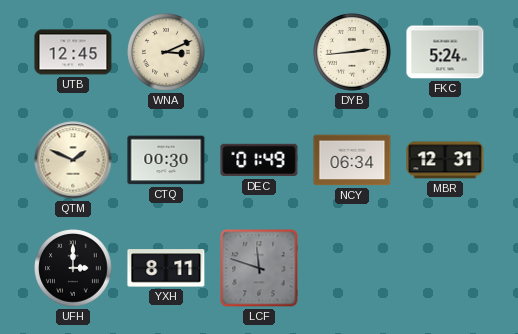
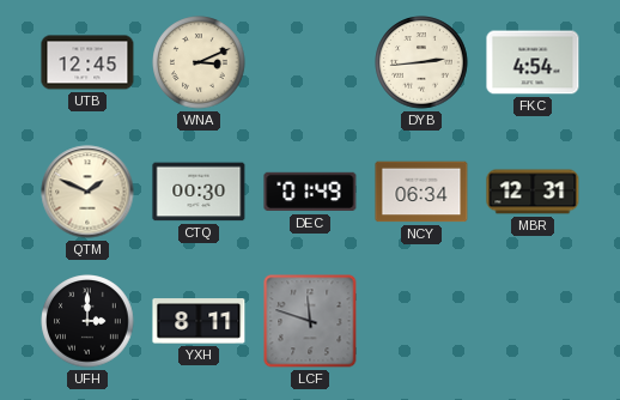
FKC: 5:24 -> 4:54 (533, 62)
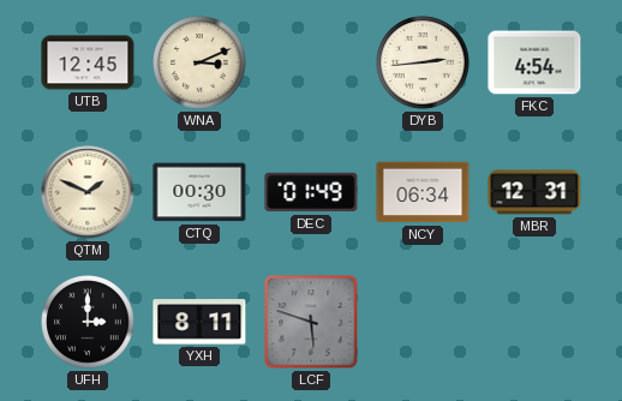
LCF: 11:48 -> 5:48 (311, 322)
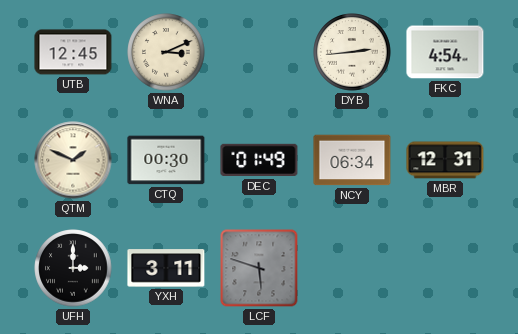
YXH: 8:11 -> 3:11 (166, 268)
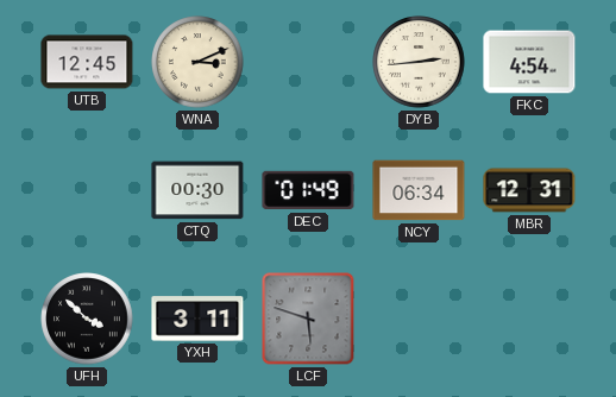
QTM: 1:49 -> none (73, 160)
UFH: 3:00 -> 3:52 (87, 319)
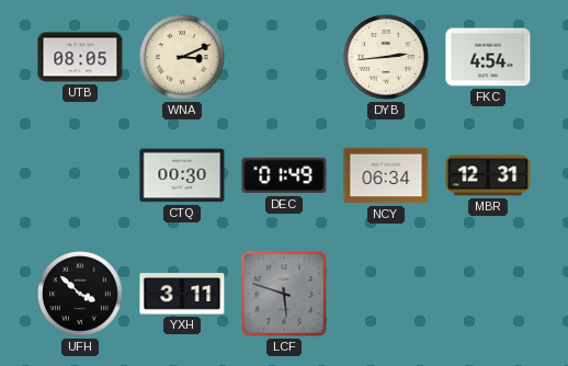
UTB: 12:45 -> 08:05 (80, 57)
